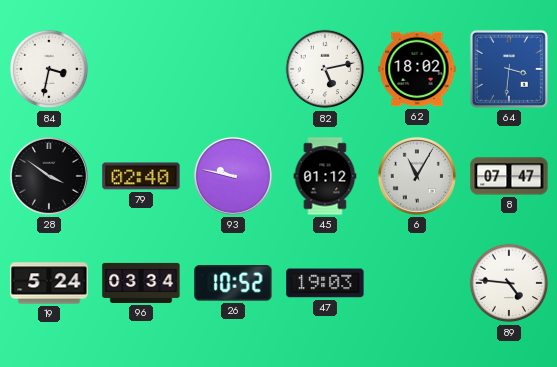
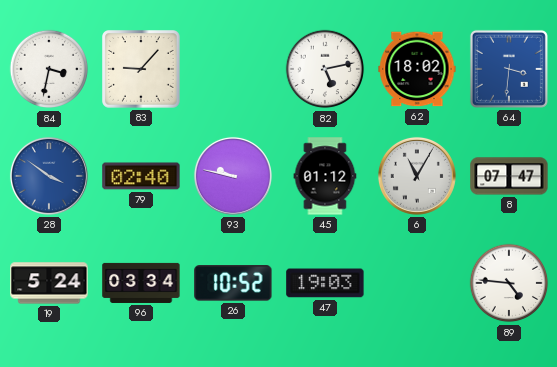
83: none -> 9:07 (142, 70)
28 dial: black -> blue (49, 176)
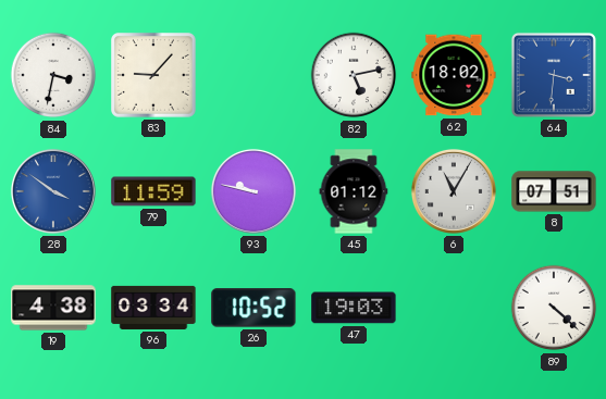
79: 02:40 -> 11:59 (153, 191)
8: 07:47 -> 07:51 (554, 191)
19: 5:24 -> 4:38 (53, 308)
89: 4:46 -> 4:22 (554, 308)
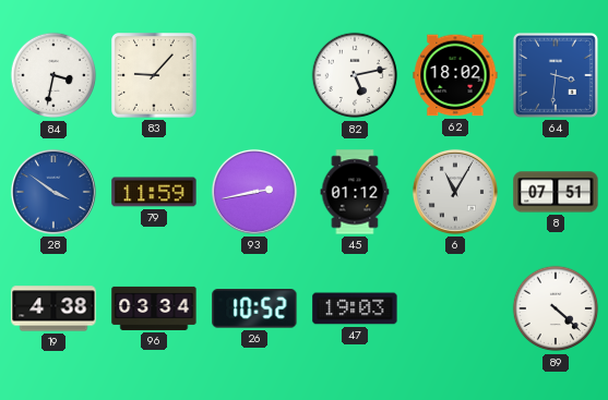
93: 9:47 -> 2:43 (254, 192)
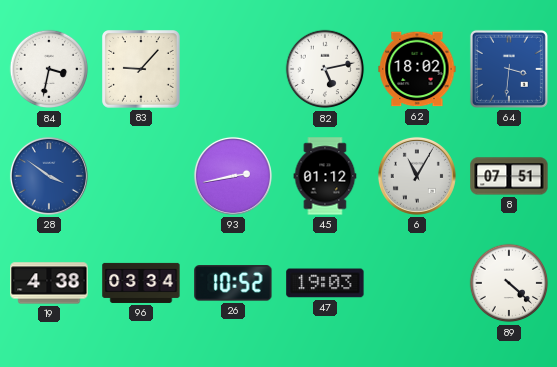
79: 11:59 -> none (154, 192)
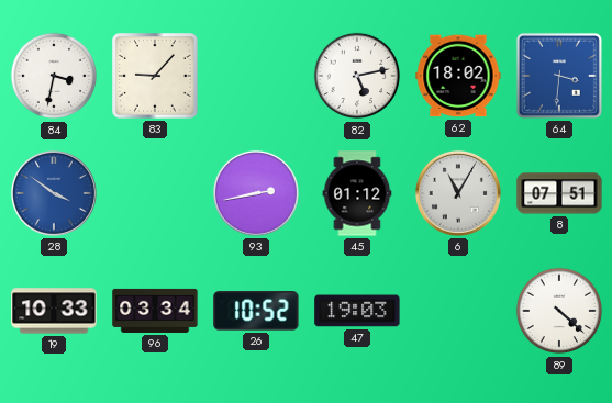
19: 4:38 -> 10:33 (54, 311)
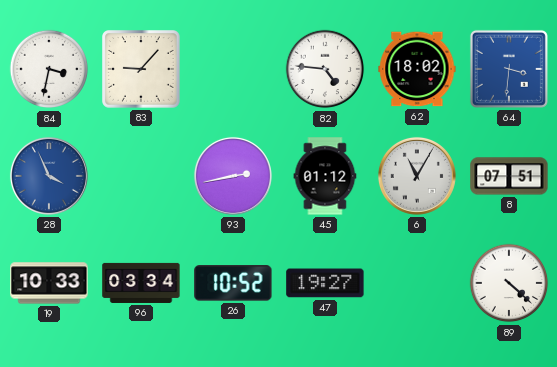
82: 5:13 -> 4:46 (325, 69)
28: 3:51 -> 3:56 (49, 176)
47: 19:03 -> 19:27 (325, 283)
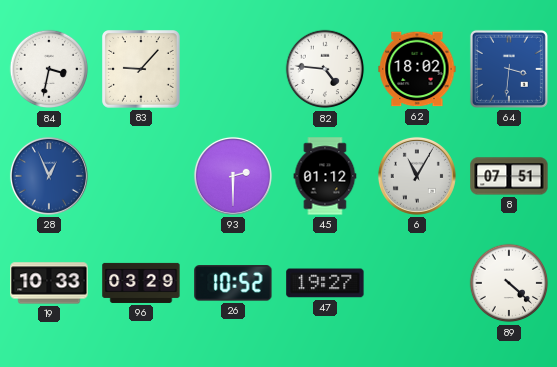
28: 3:56 -> 12:56 (49, 176)
93: 2:43 -> 2:30 (233, 176)
96: 03:34 -> 03:29 (141, 283)
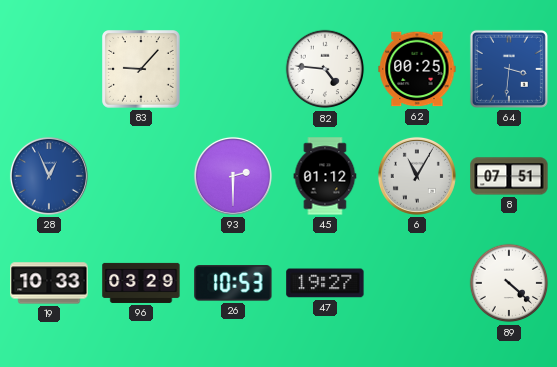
84: 3:32 -> none (49, 69)
62: 18:02 -> 00:25 (417, 69)
26: 10:52 -> 10:53 (233, 283)
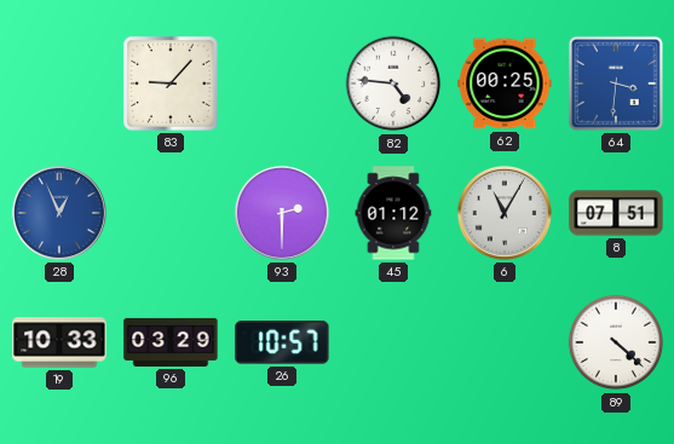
26: 10:53 -> 10:57 (282, 342)
47: 19:27 -> none (325, 283)
